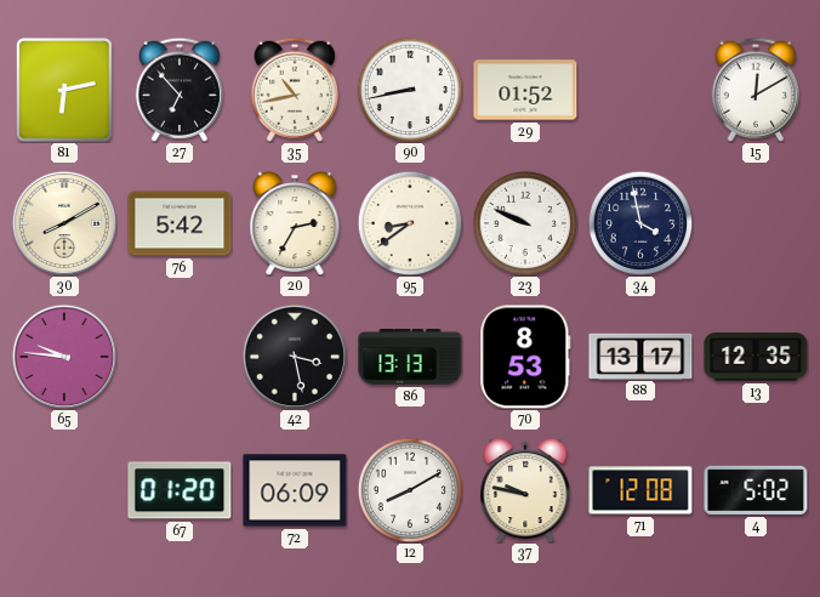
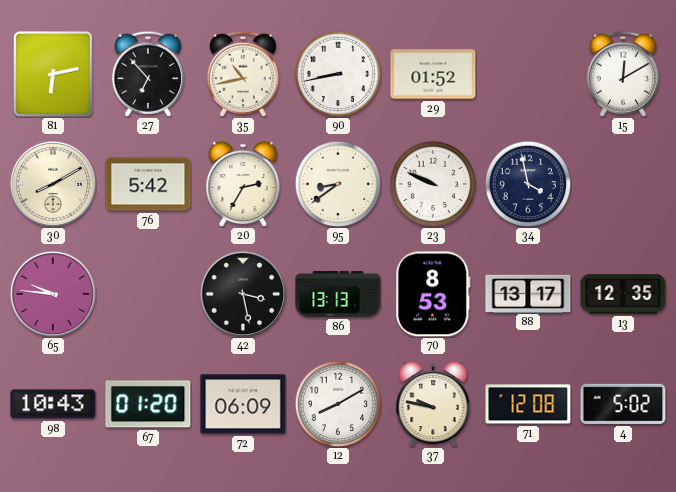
98: none -> 10:43 (53, 404)
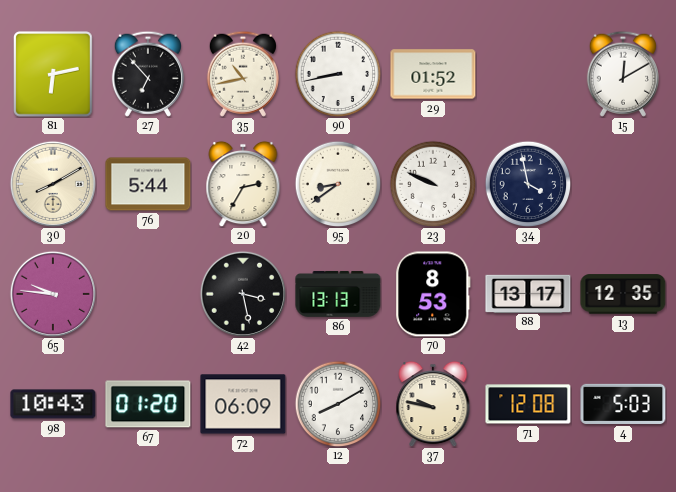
76: 5:42 -> 5:44 (148, 184)
4: 5:02 -> 5:03 (623, 404)
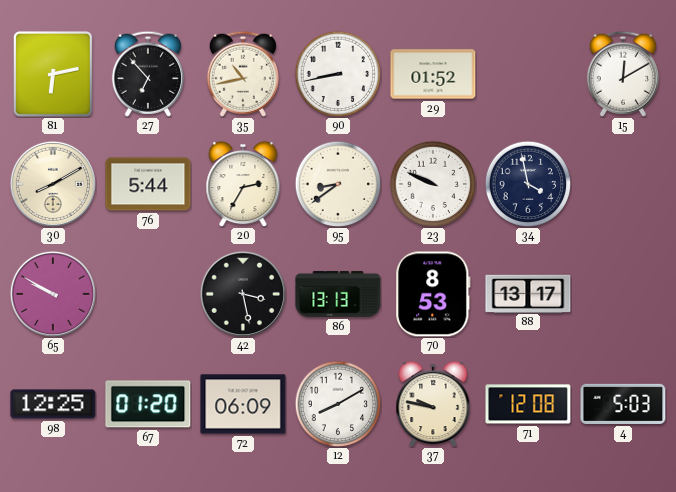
65: 9:46 -> 9:50 (52, 293)
13: 12:35 -> none (623, 294)
98: 10:43 -> 12:25 (53, 404)
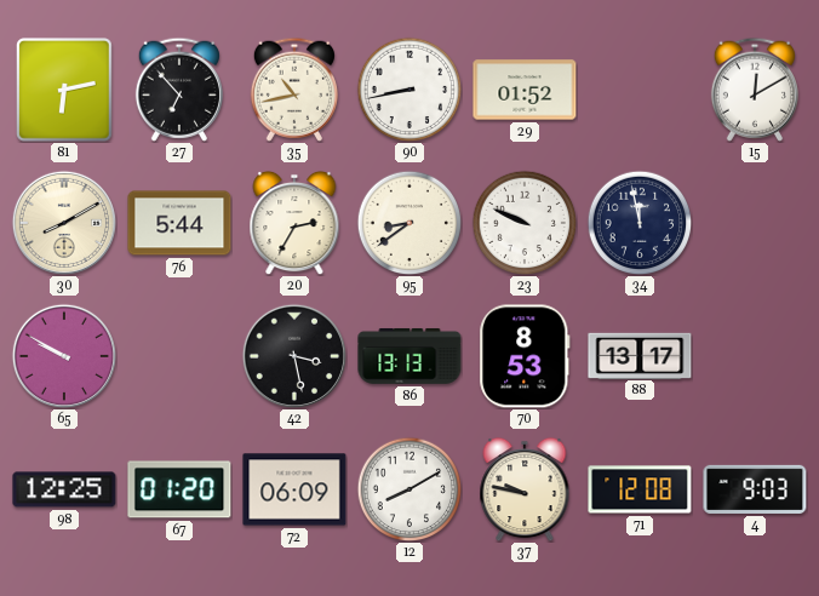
34: 3:58 -> 11:58 (640, 223)
4: 5:03 -> 9:03 (755, 489)
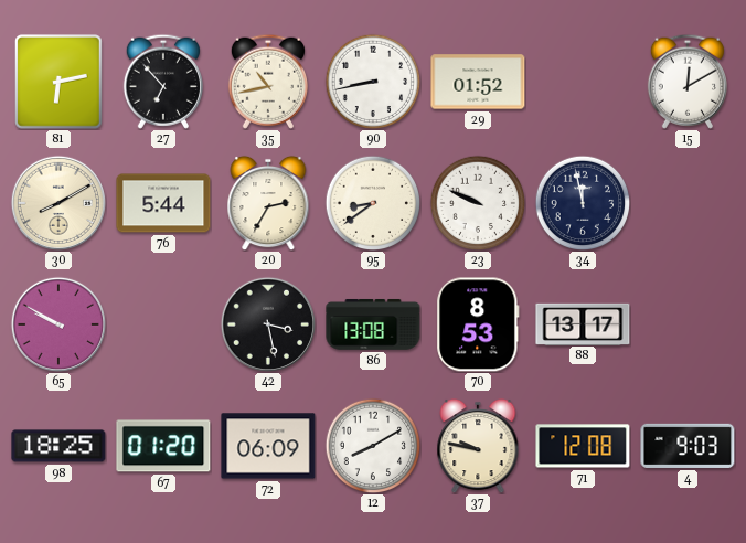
86: 13:13 -> 13:08 (373, 324)
98: 12:25 -> 18:25 (58, 446)
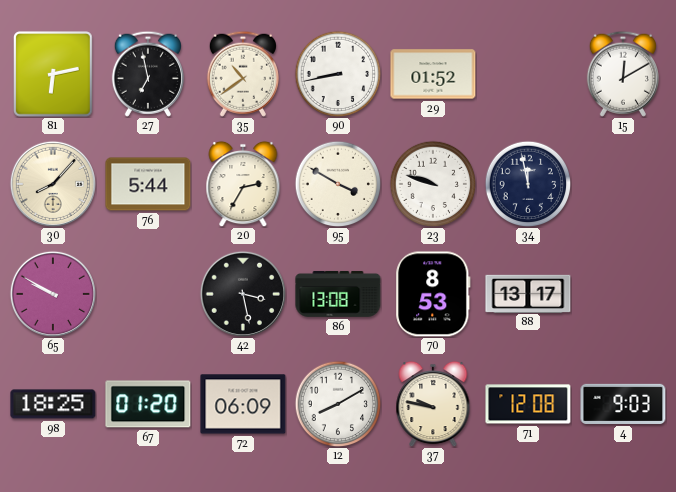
27: 6:53 -> 6:58 (148, 74)
35: 10:43 -> 10:39 (243, 74)
30: 8:10 -> 8:07 (52, 183)
95: 8:39 -> 3:50 (338, 184)
23: 9:49 -> 9:48 (433, 184)
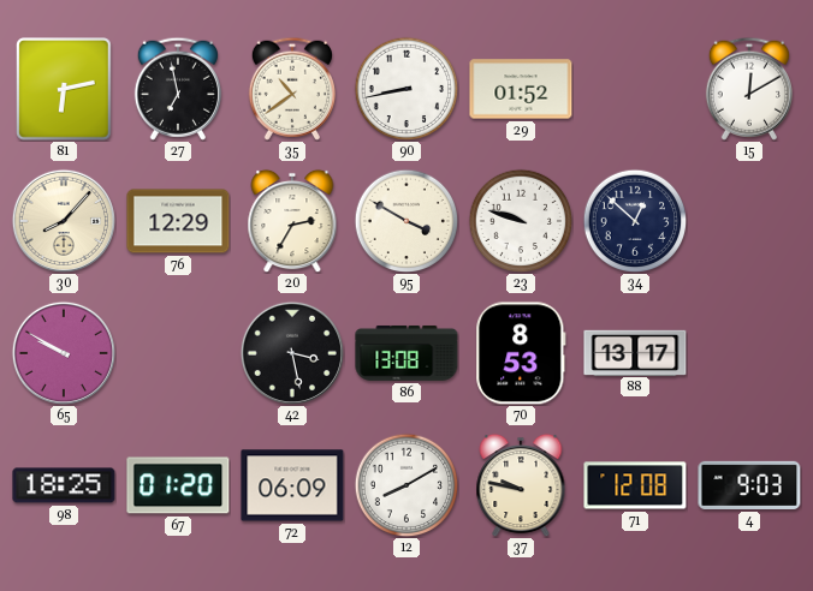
76: 5:44 -> 12:29 (178, 221)
34: 11:58 -> 12:52 (635, 221)
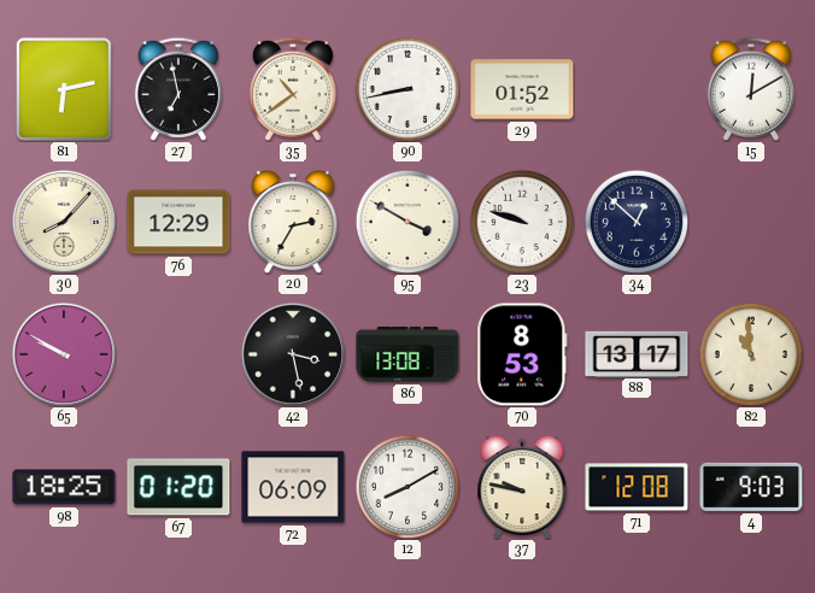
82: none -> 10:59 (751, 354)
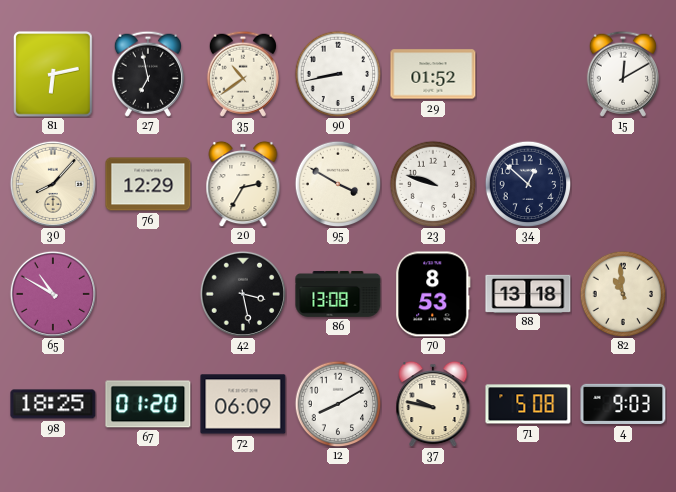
65: 9:50 -> 10:50 (52, 293)
88: 13:17 -> 13:18 (528, 293)
71: 12:08 -> 5:08 (528, 404)
